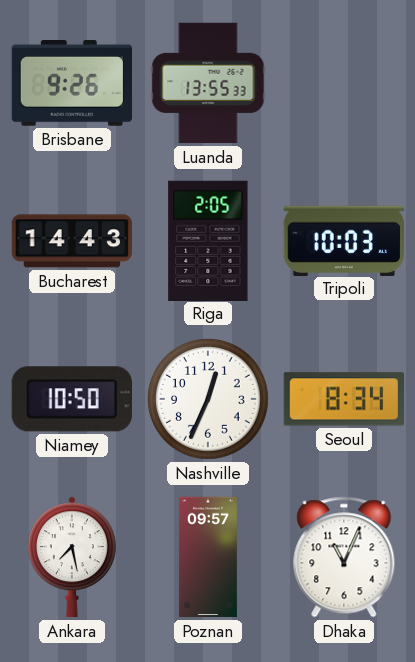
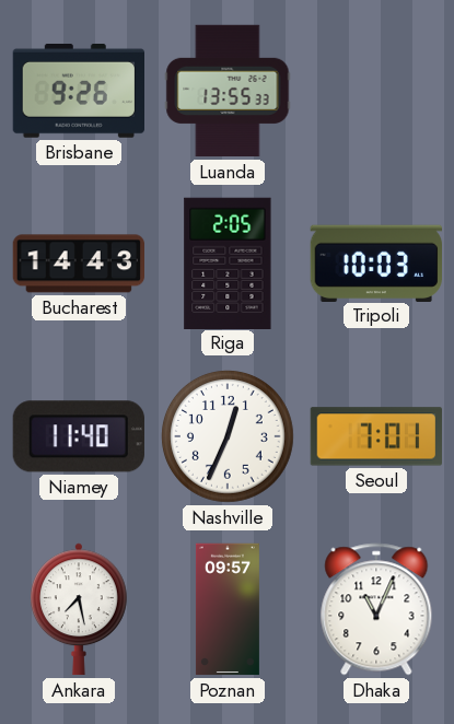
Niamey: 10:50 -> 11:40 (79, 436)
Seoul: 8:34 -> 7:01 (375, 436)
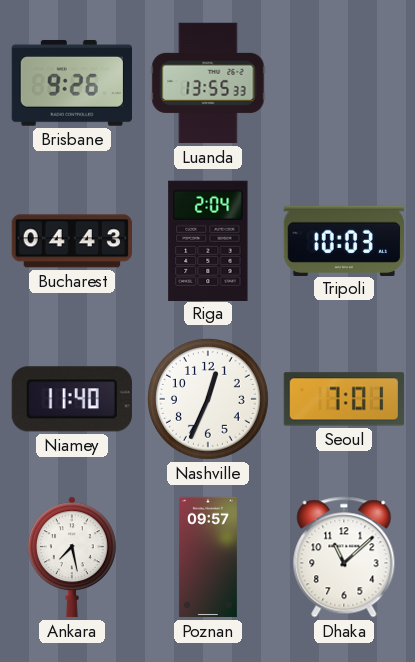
Bucharest: 14:43 -> 04:43 (71, 241)
Riga: 2:05 -> 2:04 (208, 240)
Dhaka: 11:04 -> 11:08 (344, 557)
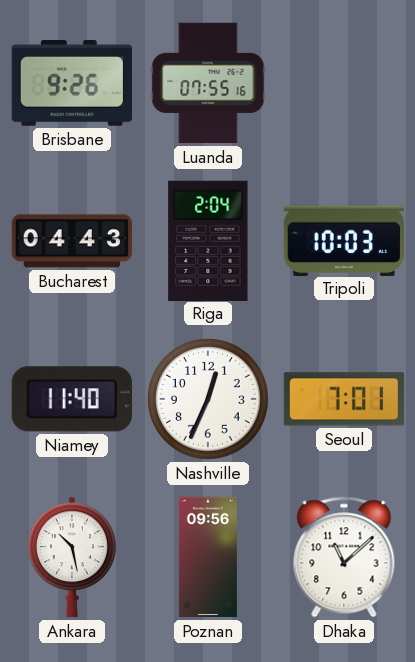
Luanda: 13:55 -> 07:55 (208, 83)
Ankara: 7:28 -> 10:28 (73, 557)
Poznan: 09:57 -> 09:56 (208, 557)
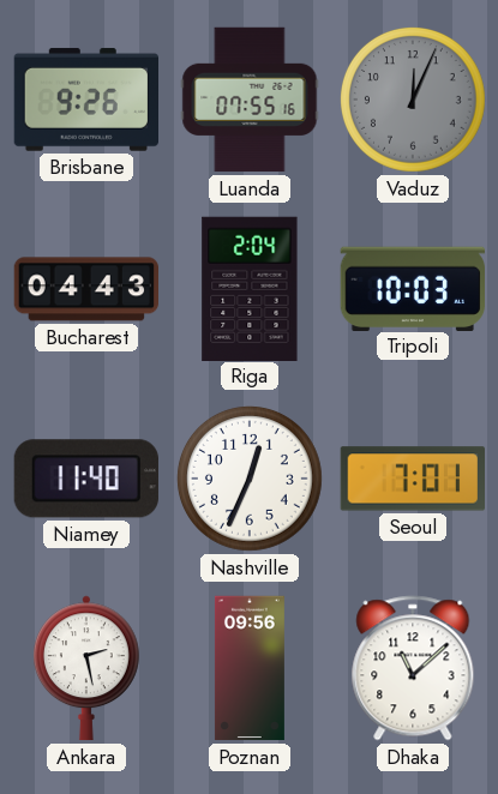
Vaduz: none -> 12:04 (414, 101)
Ankara: 10:28 -> 2:28 (88, 668)
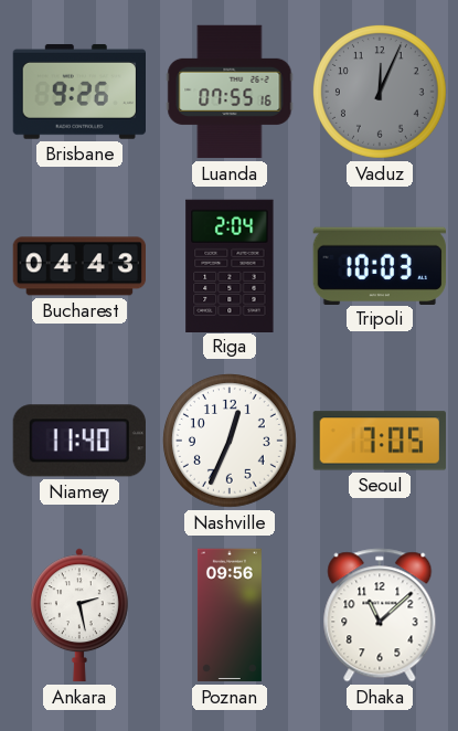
Seoul: 7:01 -> 7:05 (379, 441)
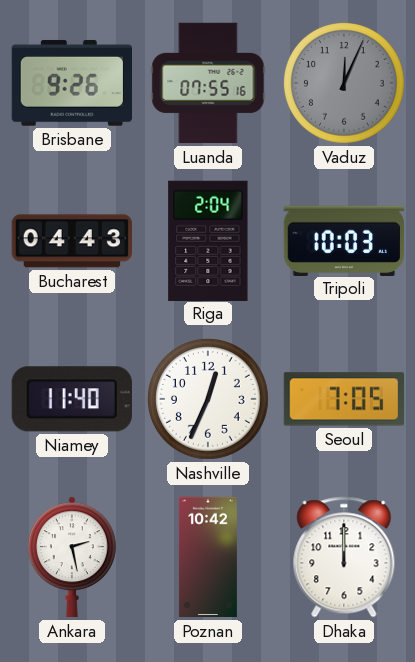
Poznan: 09:56 -> 10:42 (208, 557)
Dhaka: 11:08 -> 12:00 (344, 557)
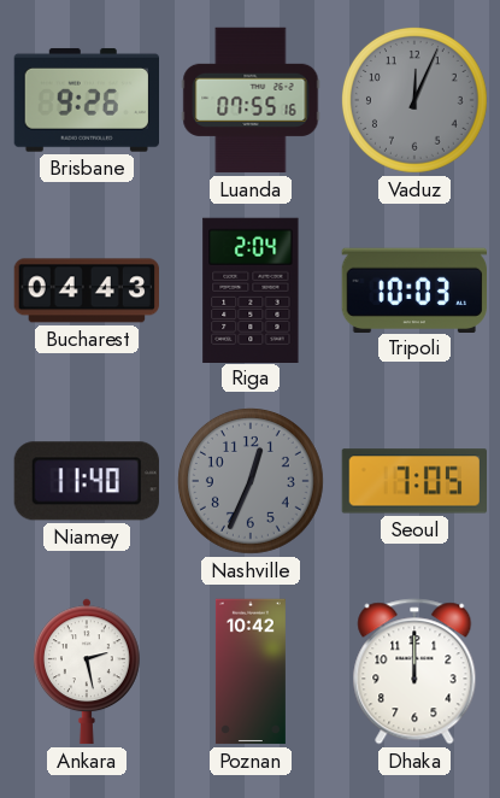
Nashville dial: white -> grey (252, 482)
